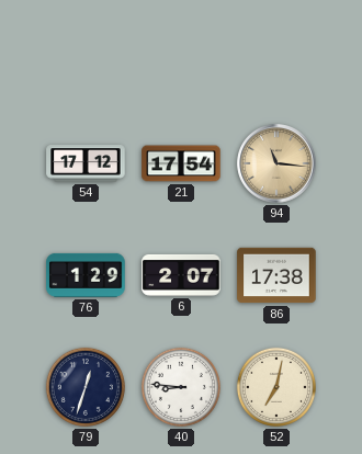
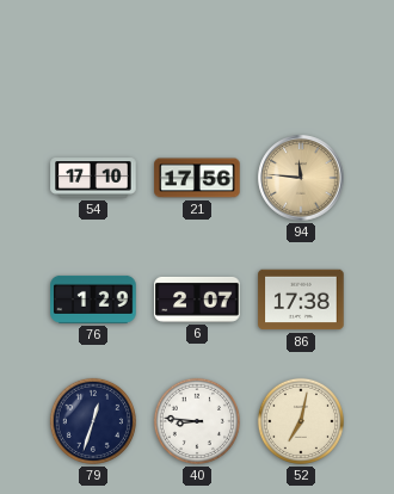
54: 17:12 -> 17:10 (93, 178)
21: 17:54 -> 17:56 (197, 178)
94: 11:16 -> 11:46 (301, 178)
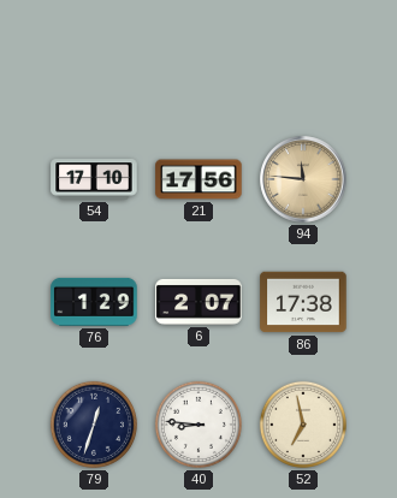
52: 7:02 -> 6:58 (303, 425)
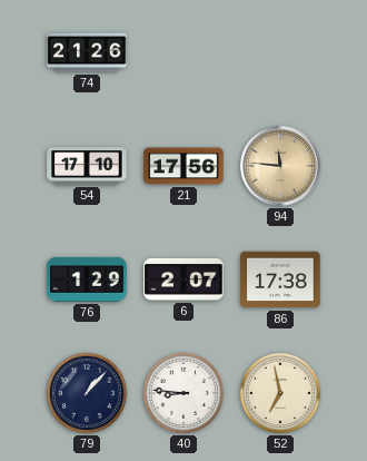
74: none -> 21:26 (87, 52)
79: 12:33 -> 1:07 (87, 393)
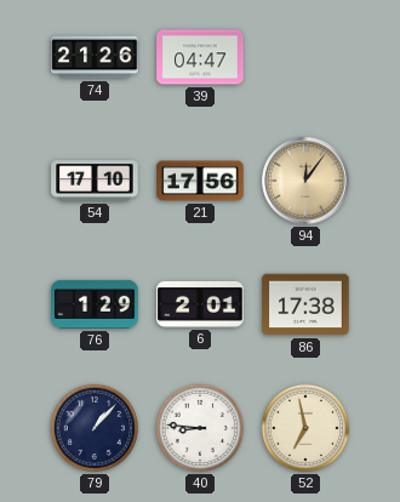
39: none -> 04:47 (200, 57)
94: 11:46 -> 12:06 (305, 181)
6: 2:07 -> 2:01 (200, 304)
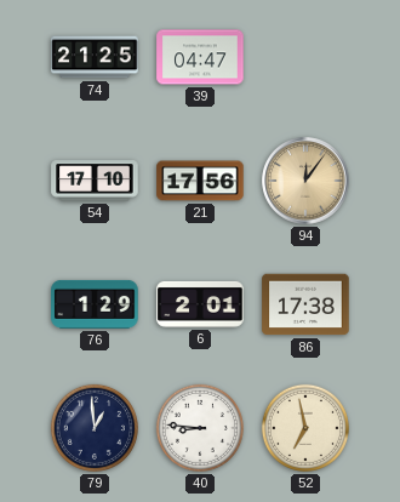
74: 21:26 -> 21:25 (95, 57)
79: 1:07 -> 12:59 (95, 428)
